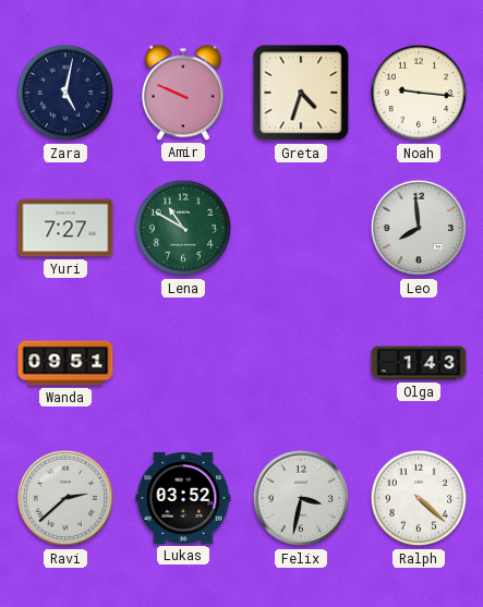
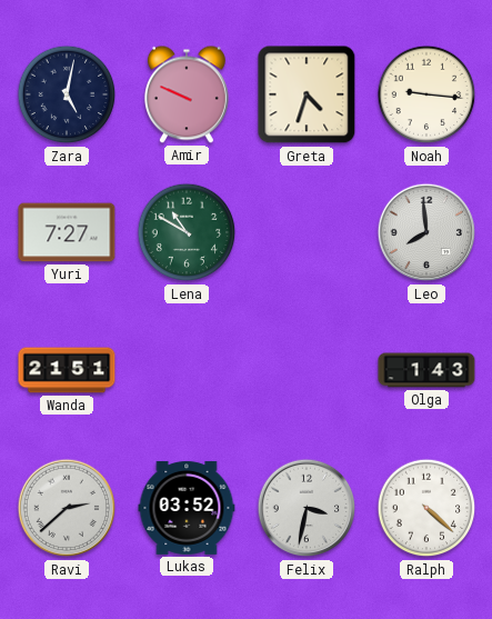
Wanda: 09:51 -> 21:51 (67, 370)
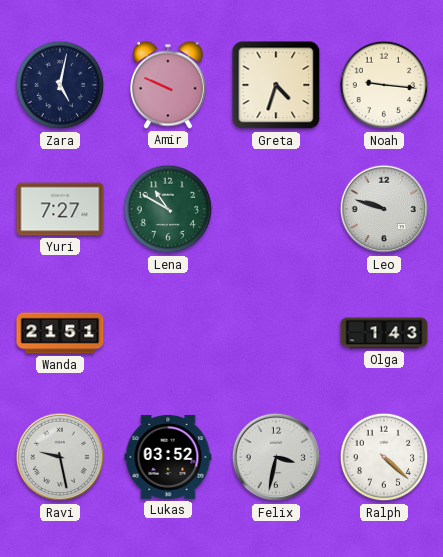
Leo: 7:59 -> 9:48 (384, 209)
Ravi: 2:38 -> 9:28 (60, 457)
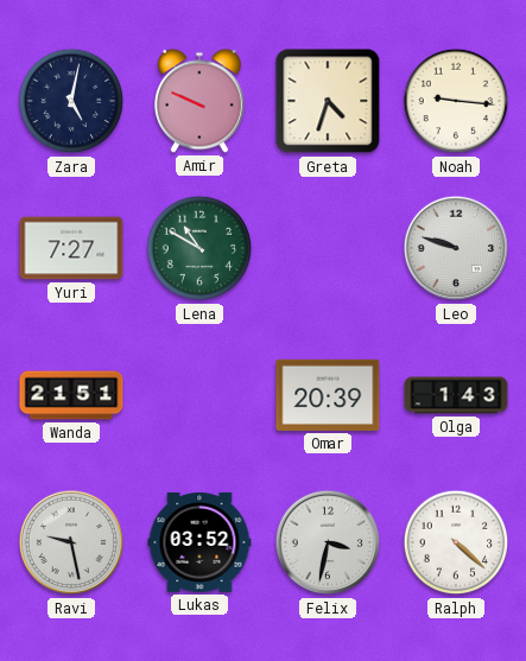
Omar: none -> 20:39 (328, 395)
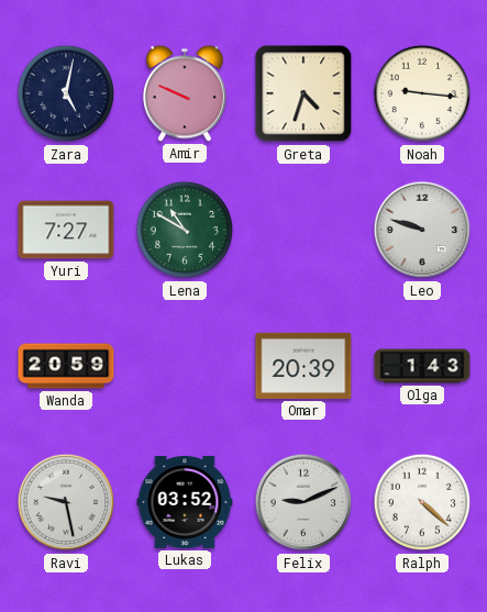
Wanda: 21:51 -> 20:59 (66, 366)
Felix: 3:32 -> 9:11 (303, 502)
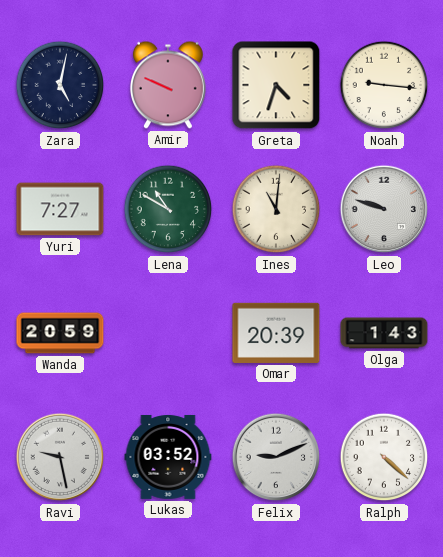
Ines: none -> 11:01 (276, 209)
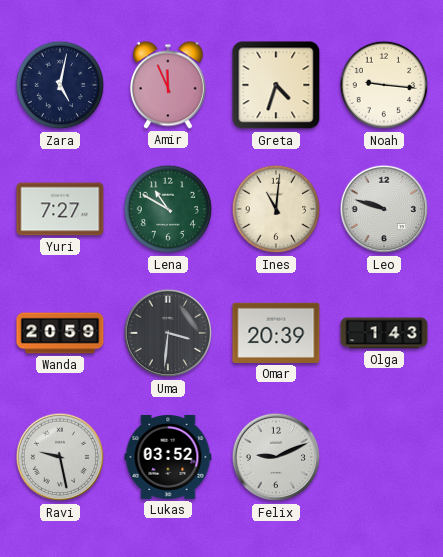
Amir: 9:49 -> 11:56 (168, 85)
Uma: none -> 3:31 (168, 333)
Ralph: 4:22 -> none (384, 457)
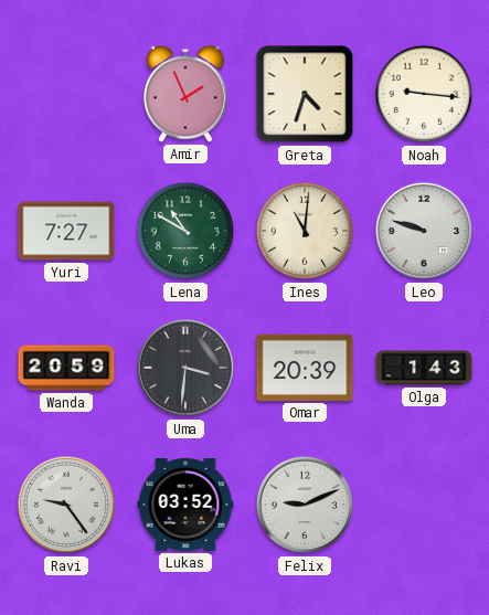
Zara: 5:02 -> none (60, 85)
Amir: 11:56 -> 1:56 (185, 94)
Ravi: 9:28 -> 9:24 (66, 505)
